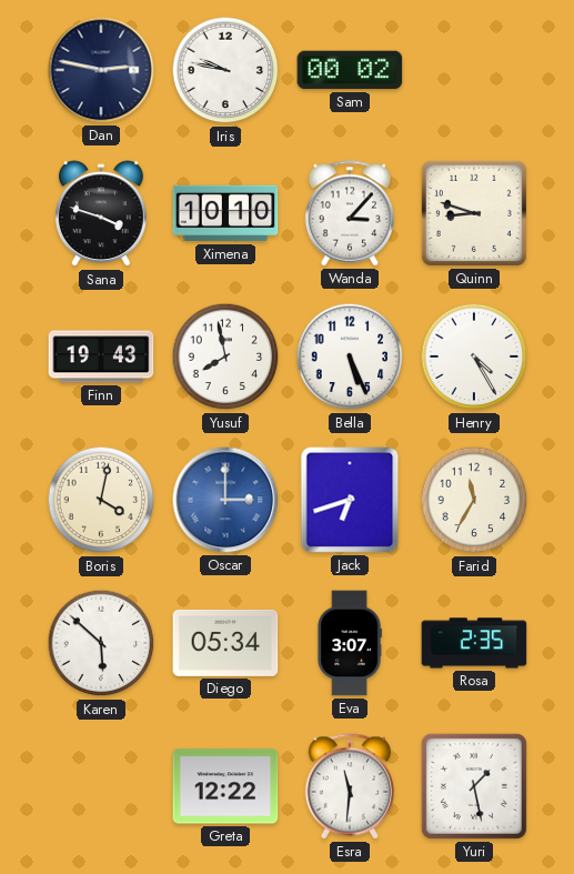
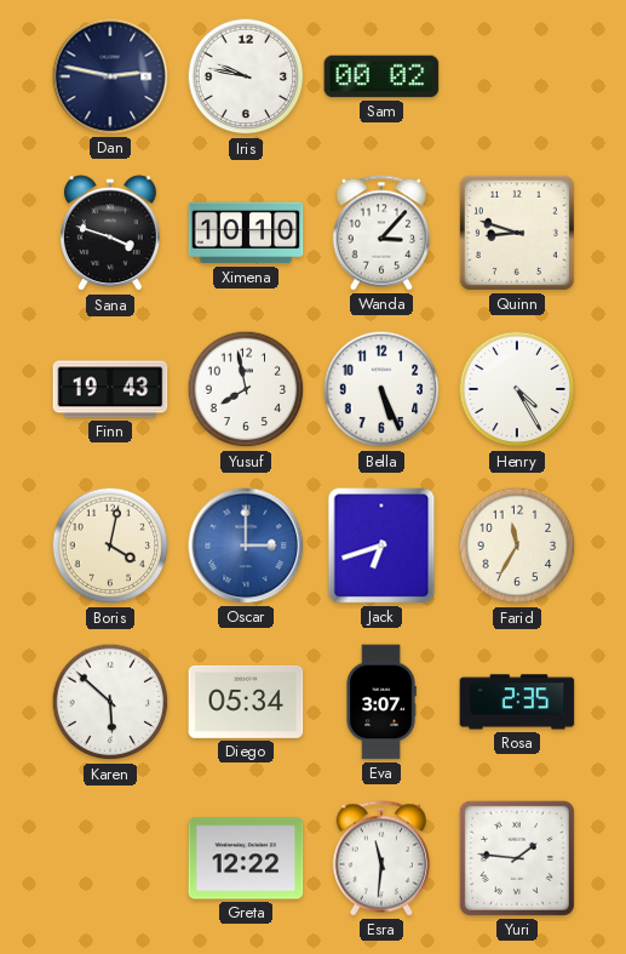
Yuri: 1:28 -> 1:46 (517, 858)
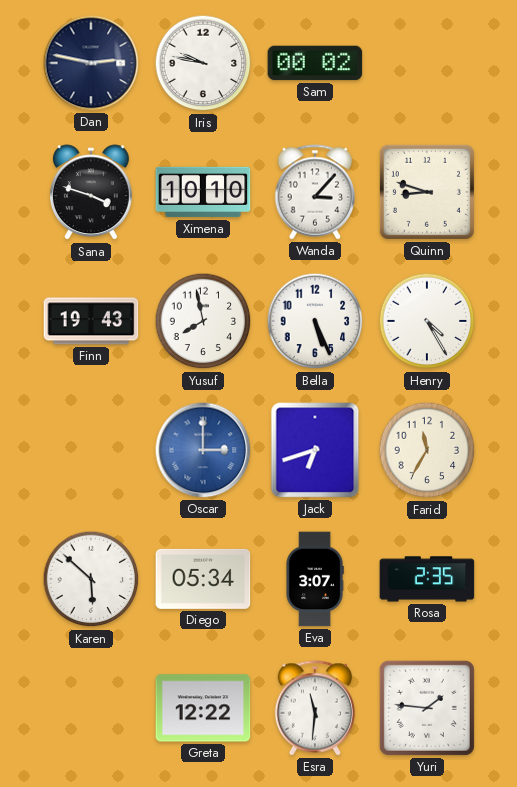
Boris: 4:02 -> none (110, 545)
